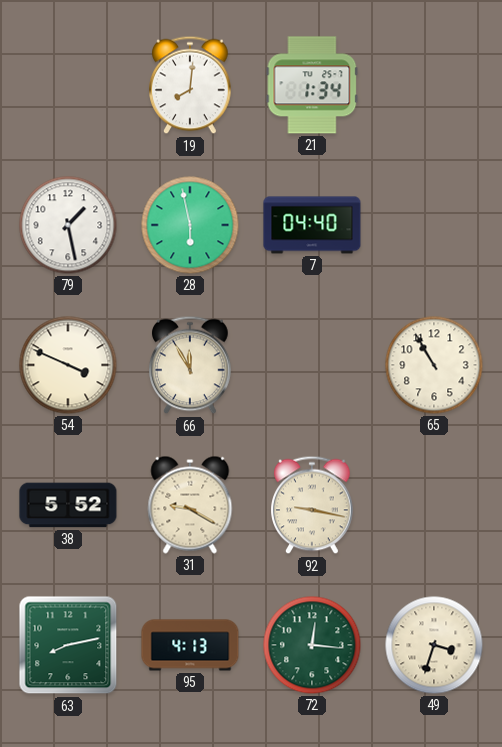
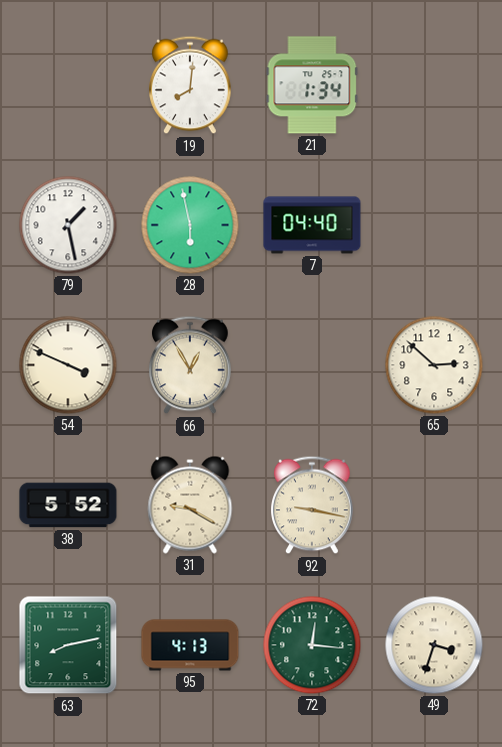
66: 11:55 -> 12:55 (190, 365)
65: 10:55 -> 2:52 (434, 365)
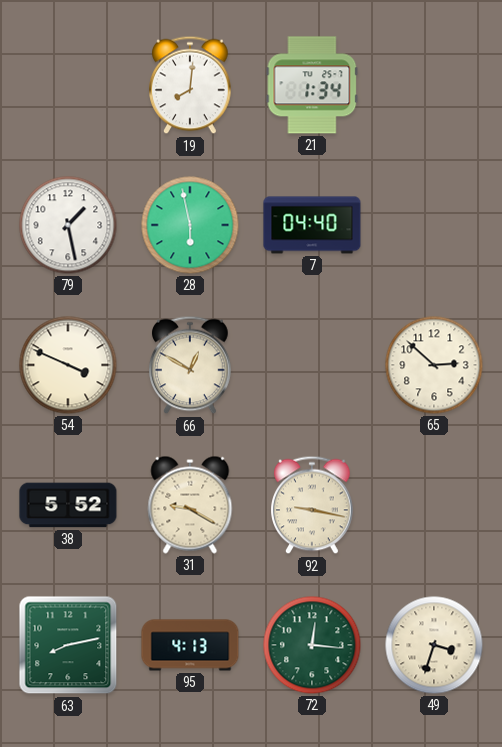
66: 12:55 -> 12:50 (190, 365)
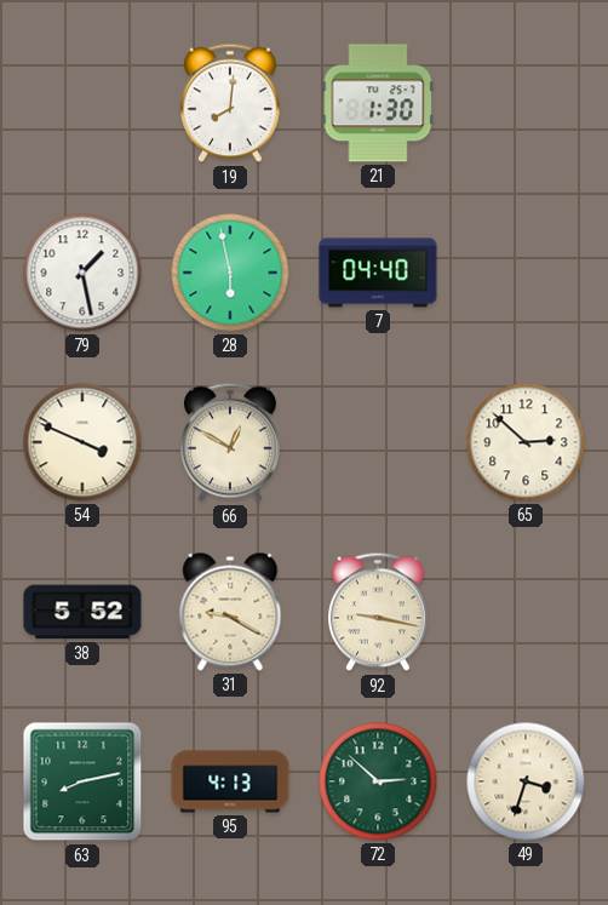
21: 1:34 -> 1:30 (378, 103)
72: 12:16 -> 2:52 (378, 781)
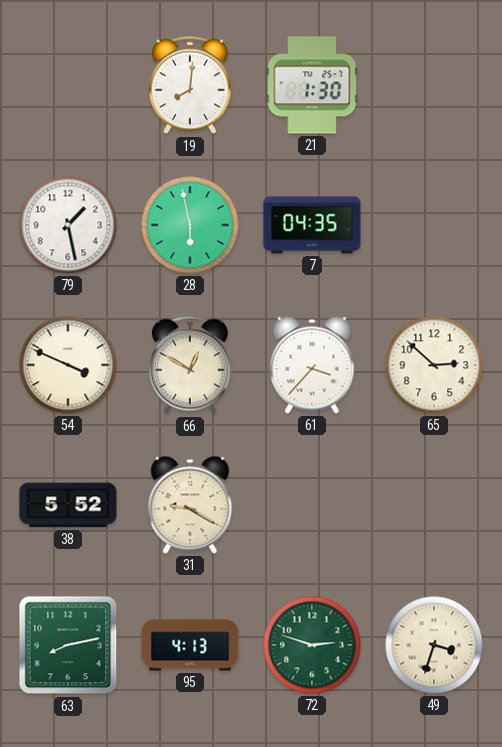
7: 04:40 -> 04:35 (312, 225)
61: none -> 3:37 (312, 365)
92: 9:17 -> none (378, 612)
72: 2:52 -> 2:48 (312, 645)
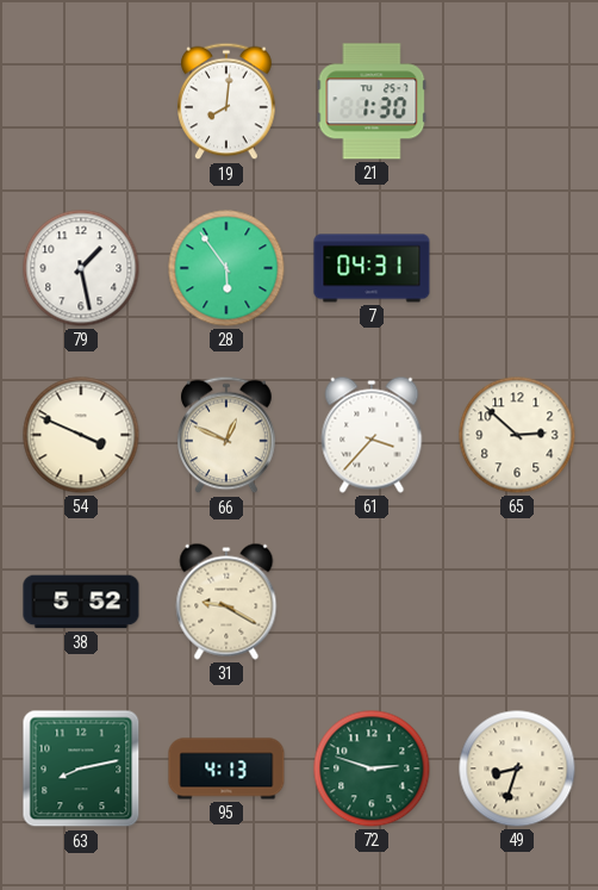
28: 5:58 -> 5:54 (226, 268)
7: 04:35 -> 04:31 (372, 268)
66: 12:50 -> 12:49 (226, 435)
49: 3:33 -> 8:33 (517, 768)
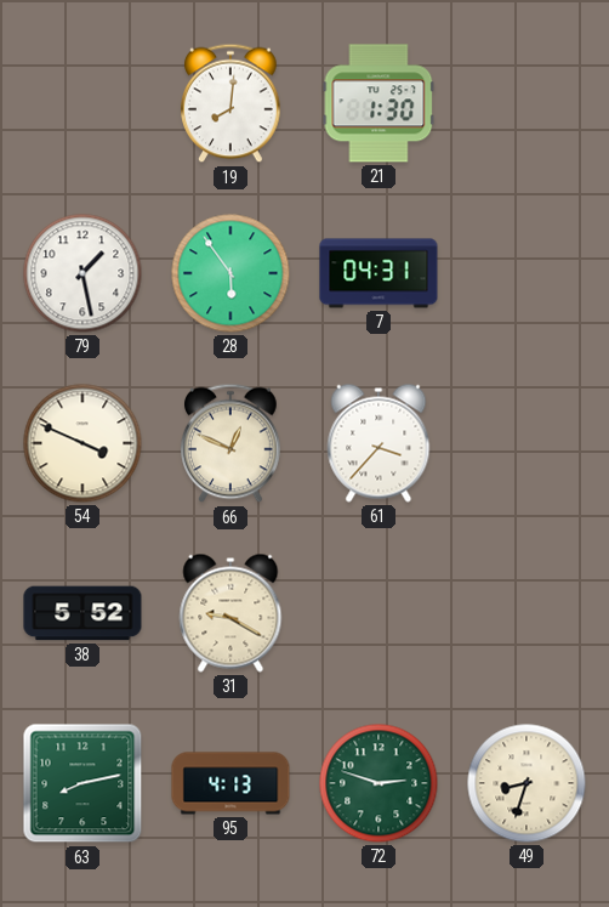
65: 2:52 -> none (517, 435)
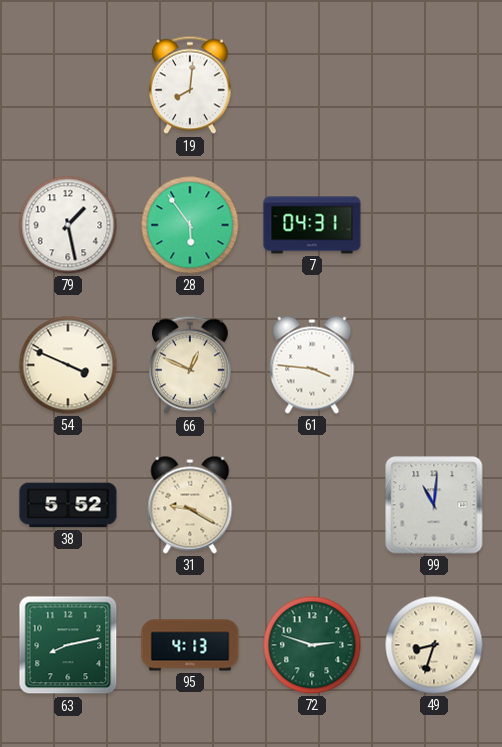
21: 1:30 -> none (379, 103)
61: 3:37 -> 3:46 (312, 365)
99: none -> 11:01 (434, 505)
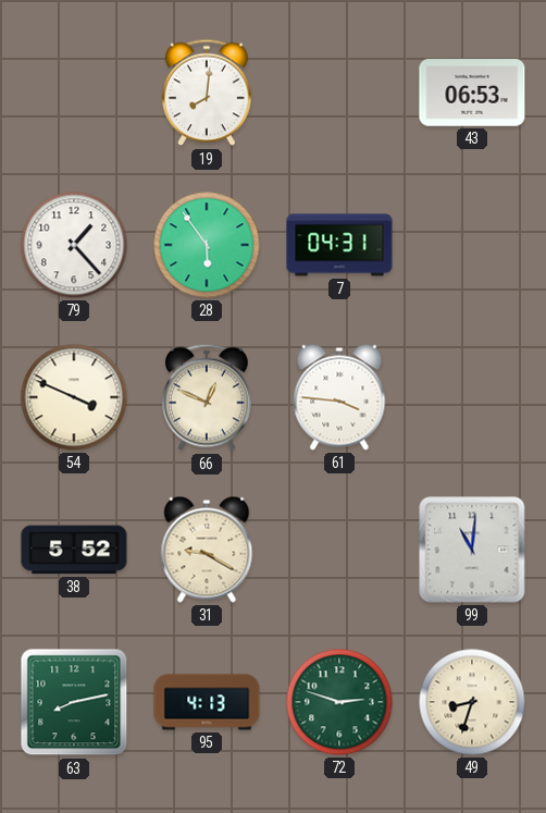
43: none -> 06:53 (472, 93)
79: 1:28 -> 1:23 (74, 245)
